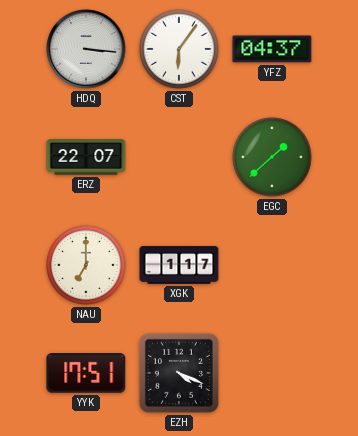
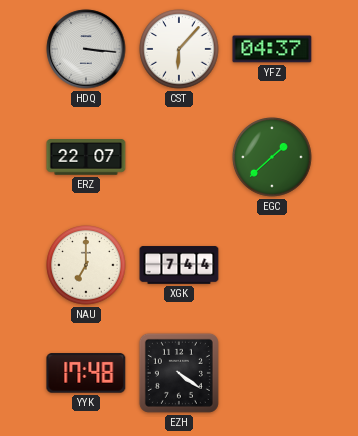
CST: 6:06 -> 6:07 (179, 49)
XGK: 1:17 -> 7:44 (179, 265)
YYK: 17:51 -> 17:48 (86, 373)
EZH: 4:19 -> 4:21 (179, 373)
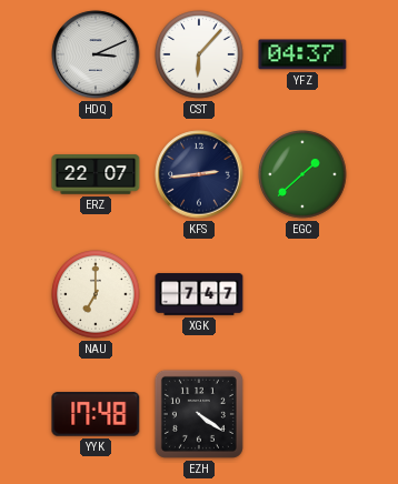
HDQ: 3:16 -> 3:11 (96, 54)
KFS: none -> 2:44 (199, 174)
XGK: 7:44 -> 7:47 (199, 294)
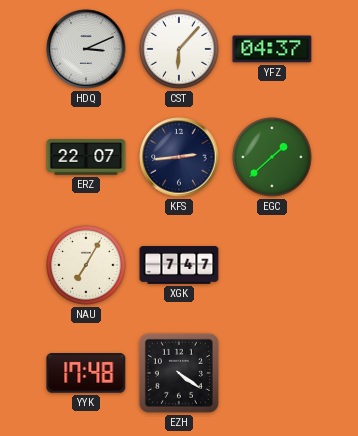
NAU: 7:00 -> 7:05 (86, 265)
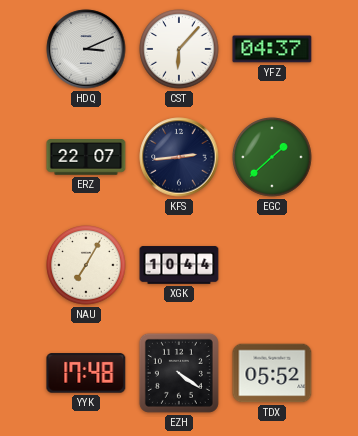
XGK: 7:47 -> 10:44 (179, 265)
TDX: none -> 05:52 (272, 373)
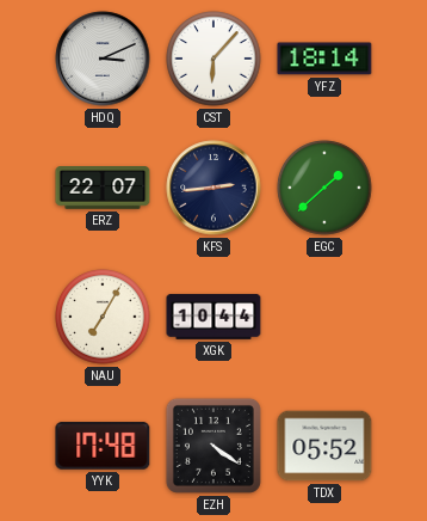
YFZ: 04:37 -> 18:14 (324, 59)
